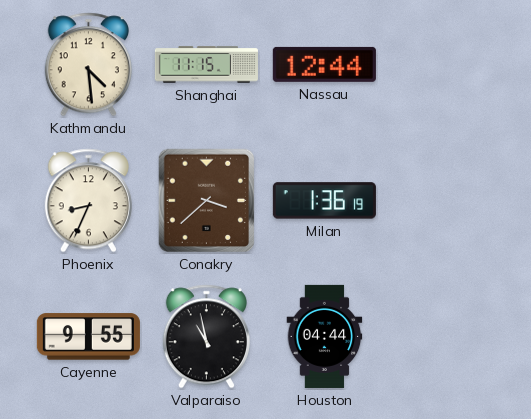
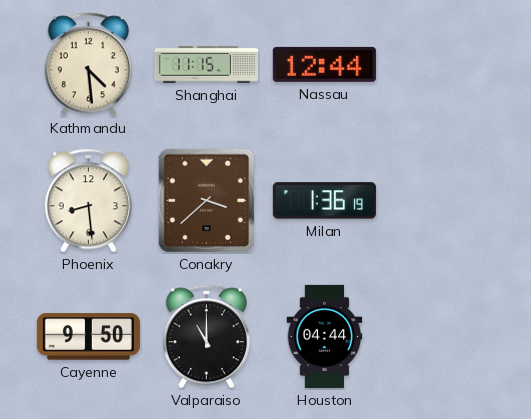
Phoenix: 8:34 -> 8:29 (88, 201)
Cayenne: 9:55 -> 9:50 (88, 337)
Valparaiso: 10:58 -> 11:00 (206, 337)
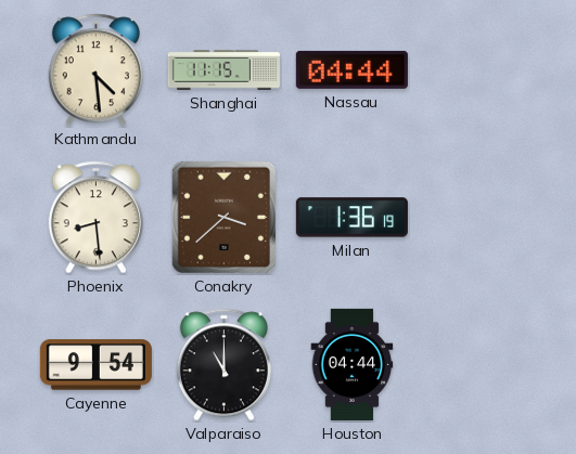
Nassau: 12:44 -> 04:44 (351, 69)
Cayenne: 9:50 -> 9:54 (95, 365)
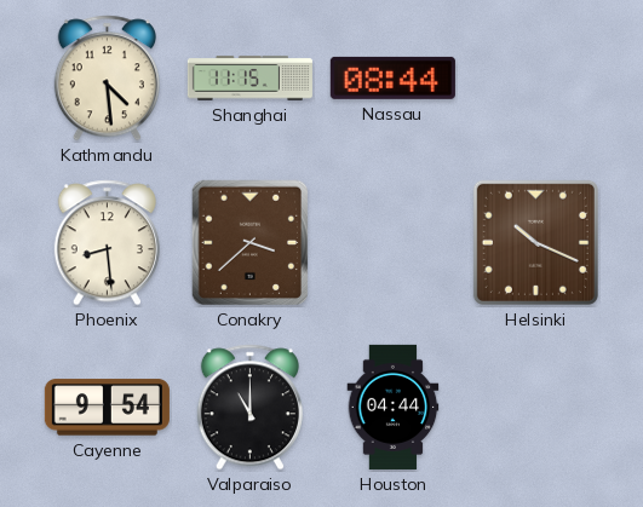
Nassau: 04:44 -> 08:44 (392, 77)
Milan: 1:36 -> none (351, 218)
Helsinki: none -> 10:19 (535, 242)
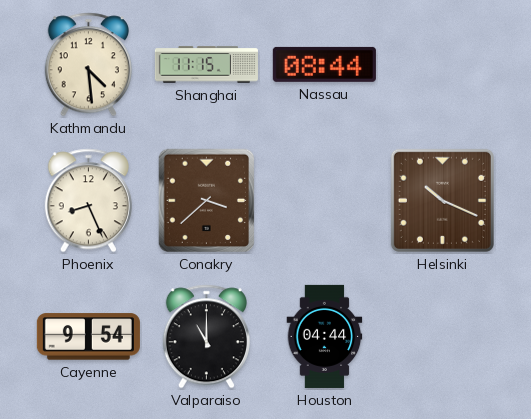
Phoenix: 8:29 -> 8:26 (88, 201)
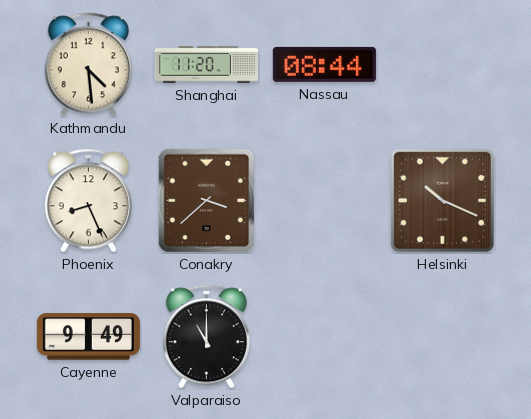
Shanghai: 11:15 -> 11:20 (206, 65)
Cayenne: 9:54 -> 9:49 (88, 337)
Houston: 04:44 -> none (325, 336)
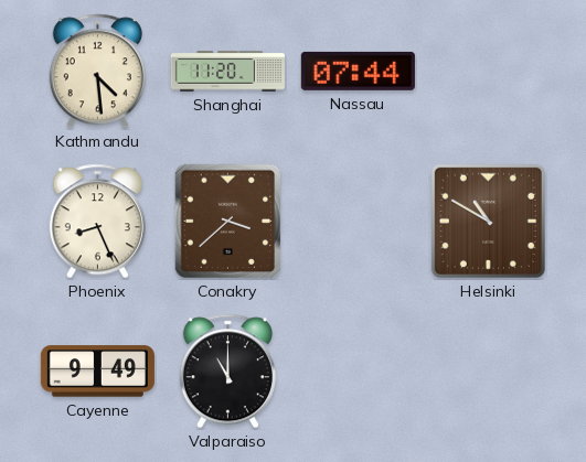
Nassau: 08:44 -> 07:44 (358, 71)
Helsinki: 10:19 -> 10:50 (488, 221)
